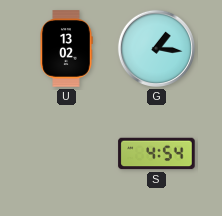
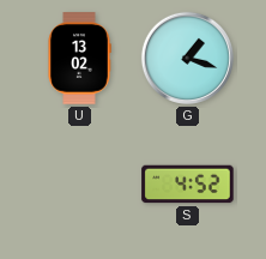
G: 1:16 -> 1:18 (187, 58)
S: 4:54 -> 4:52 (188, 185)
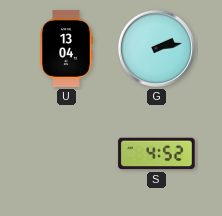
U: 13:02 -> 13:04 (66, 49)
G: 1:18 -> 2:13 (156, 48)
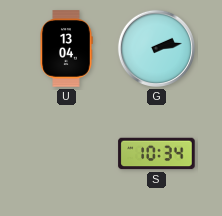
S: 4:52 -> 10:34 (157, 154)
